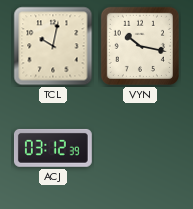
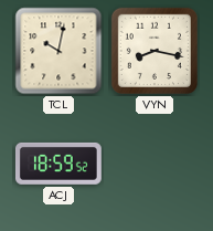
VYN: 10:17 -> 8:17 (155, 51)
ACJ: 03:12 -> 18:59 (58, 164)
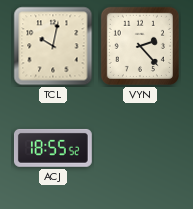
VYN: 8:17 -> 2:23 (140, 46)
ACJ: 18:59 -> 18:55 (53, 148)
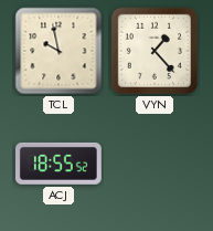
TCL: 10:02 -> 9:58 (58, 51)
VYN: 2:23 -> 1:23 (155, 51)
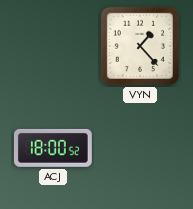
TCL: 9:58 -> none (58, 51)
ACJ: 18:55 -> 18:00 (53, 148)
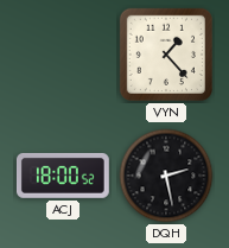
DQH: none -> 2:28 (166, 176)
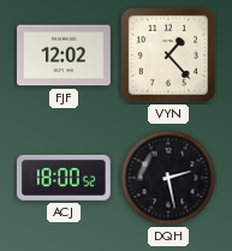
FJF: none -> 12:02 (65, 55)
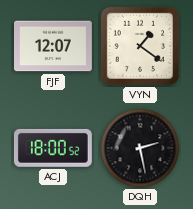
FJF: 12:02 -> 12:07 (54, 46)
VYN: 1:23 -> 1:21 (140, 46)
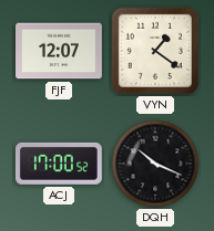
ACJ: 18:00 -> 17:00 (59, 164)
DQH: 2:28 -> 10:19 (155, 164)
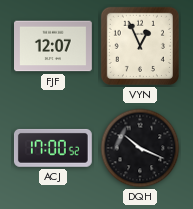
VYN: 1:21 -> 12:56 (140, 46)
